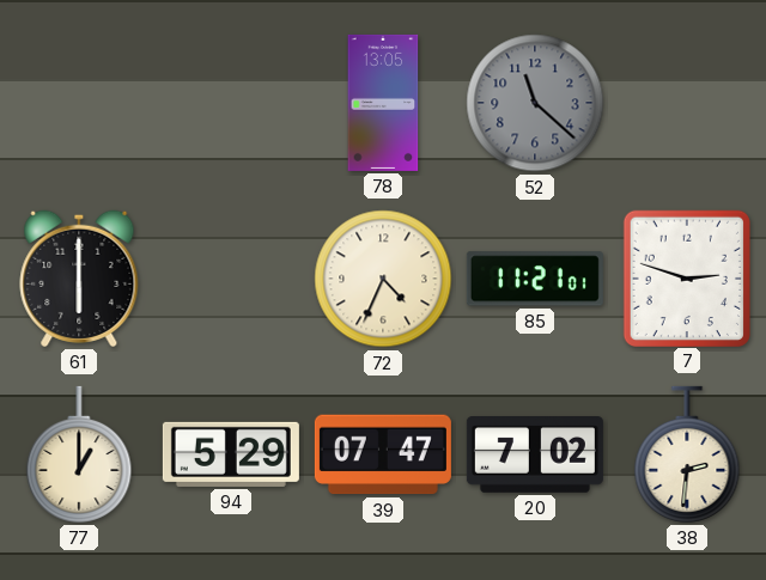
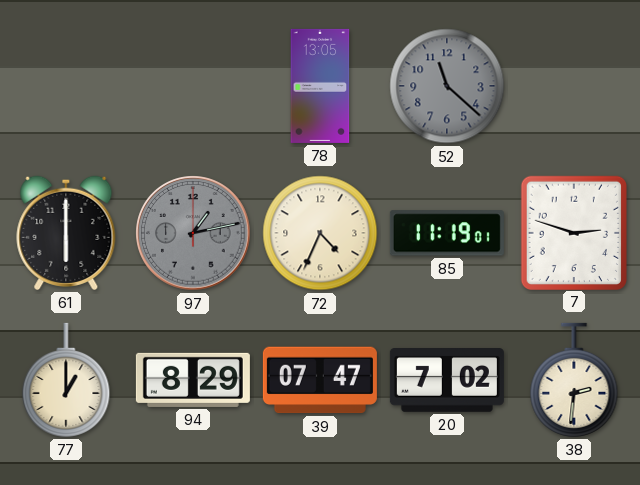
97: none -> 1:13 (193, 233)
85: 11:21 -> 11:19 (447, 233)
94: 5:29 -> 8:29 (193, 380)
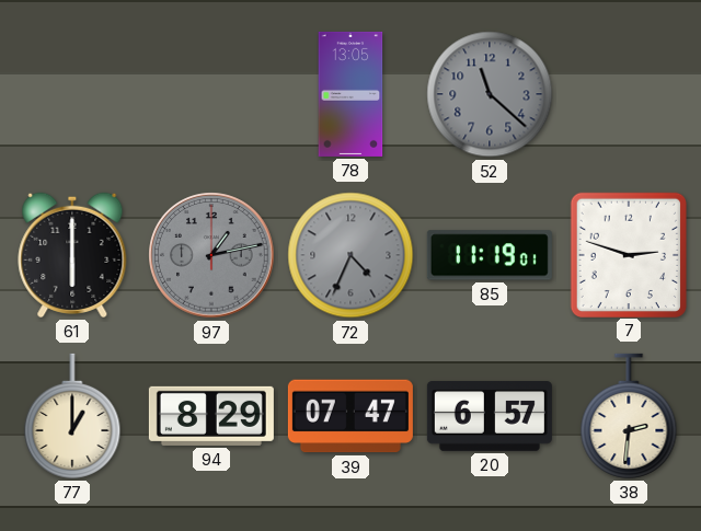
72 dial: cream -> grey (350, 255)
20: 7:02 -> 6:57 (490, 417)
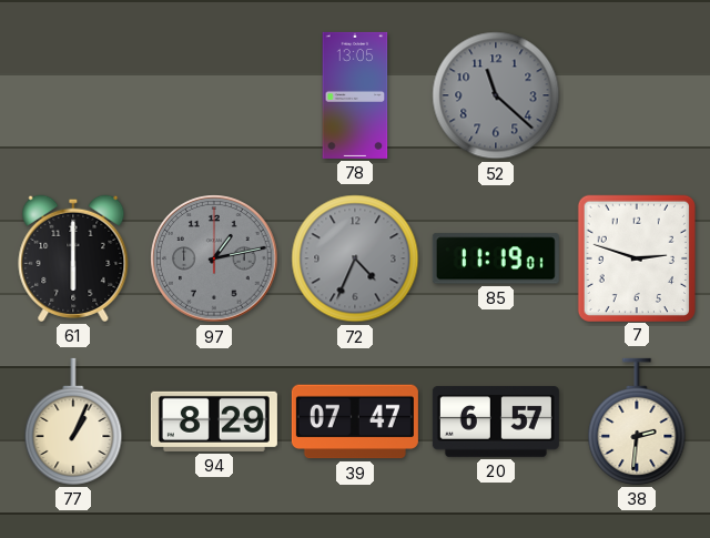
77: 1:00 -> 1:04 (73, 422)
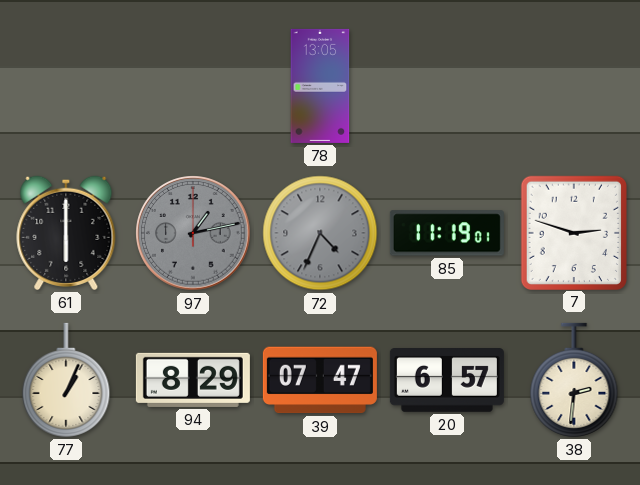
52: 11:22 -> none (496, 95)
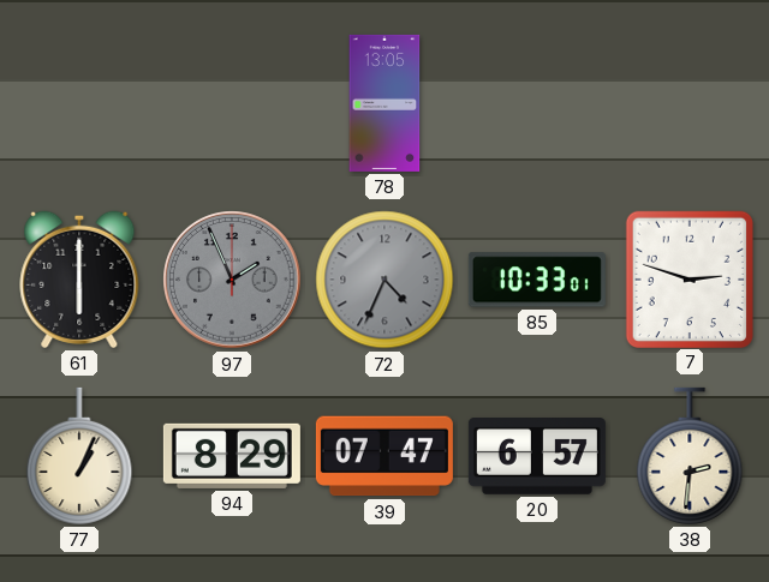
97: 1:13 -> 1:56 (232, 280)
85: 11:19 -> 10:33 (537, 280)
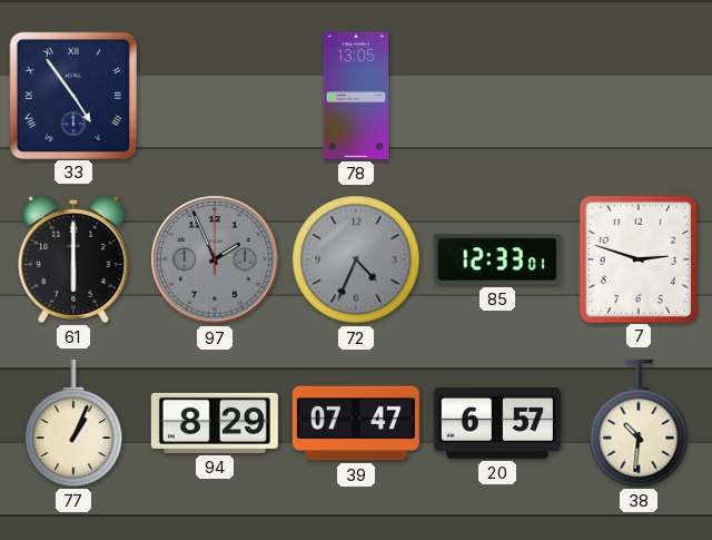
33: none -> 4:54 (72, 95)
85: 10:33 -> 12:33 (497, 259)
38: 2:31 -> 10:31 (639, 423)
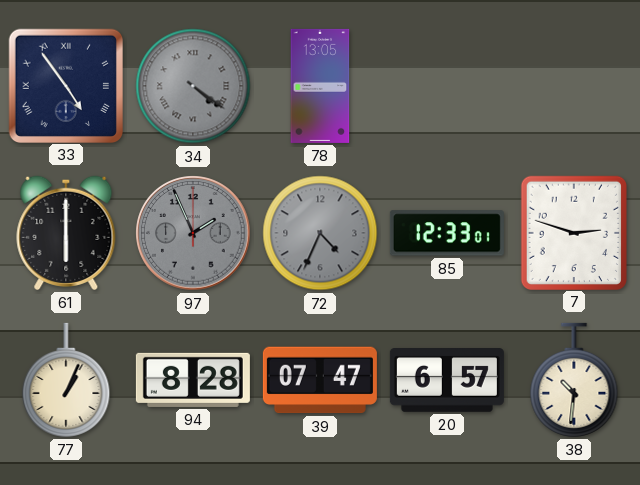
34: none -> 4:21 (193, 86)
94: 8:29 -> 8:28 (193, 380)
